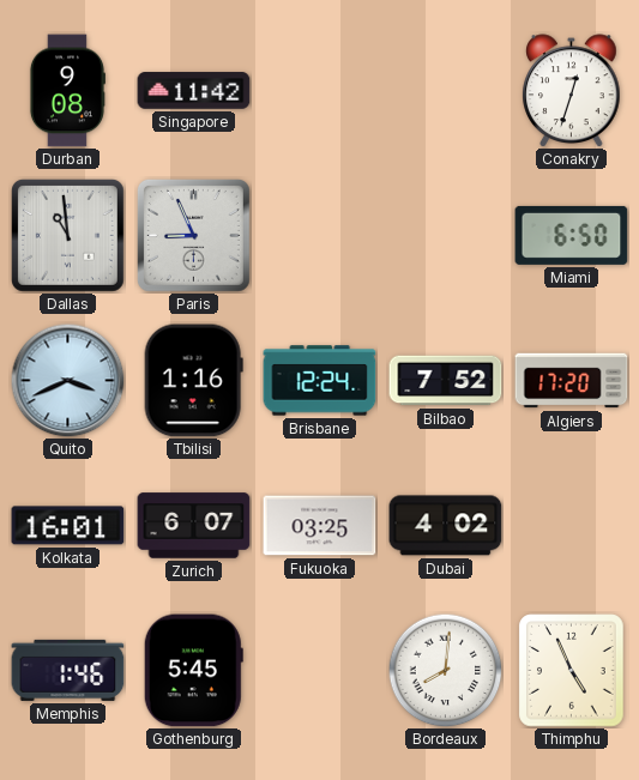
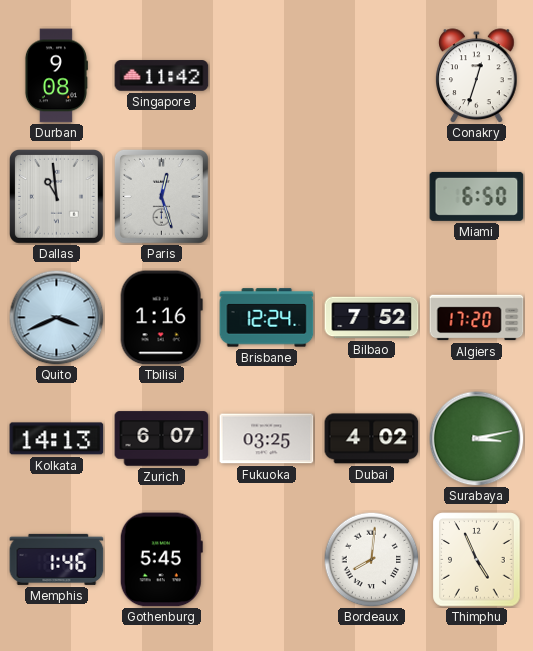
Paris: 8:56 -> 12:27 (161, 196)
Kolkata: 16:01 -> 14:13 (57, 439)
Surabaya: none -> 3:13 (476, 438)
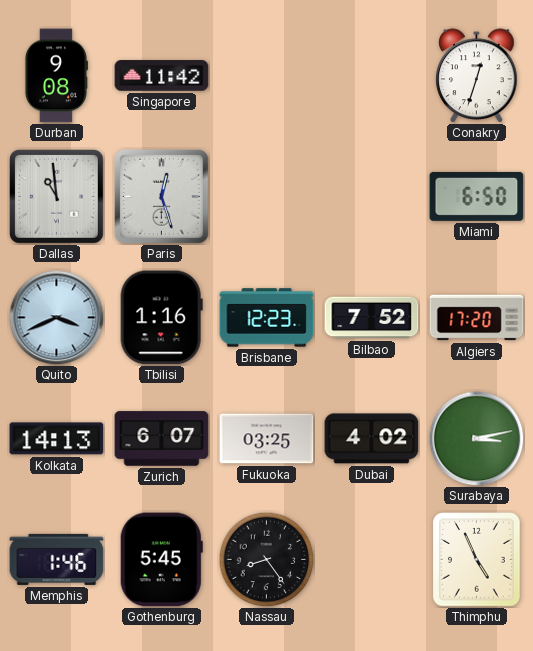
Brisbane: 12:24 -> 12:23 (267, 318)
Nassau: none -> 8:24 (266, 559)
Bordeaux: 8:01 -> none (371, 559)
